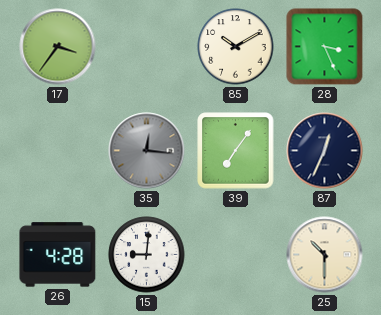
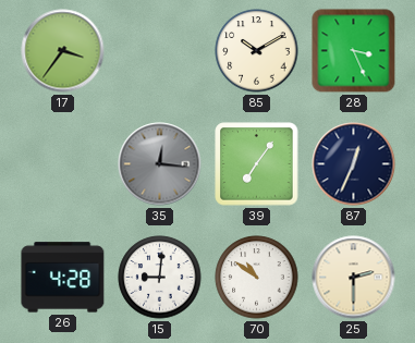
70: none -> 10:51 (257, 278)
25: 10:30 -> 2:30 (354, 278)
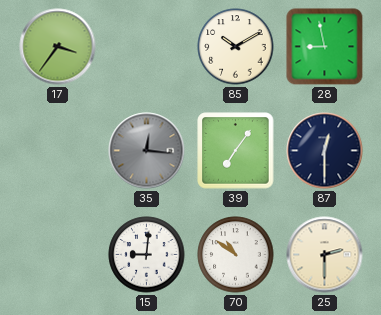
28: 3:26 -> 8:58 (325, 47)
87: 12:34 -> 12:30 (325, 151)
26: 4:28 -> none (63, 278)
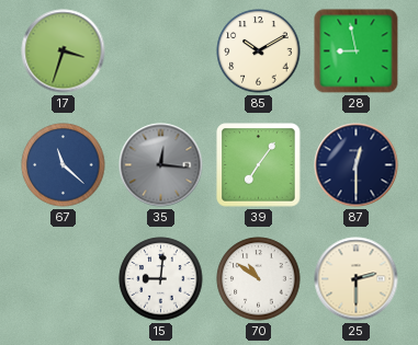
17: 3:36 -> 3:33 (64, 51)
67: none -> 11:22 (64, 165)
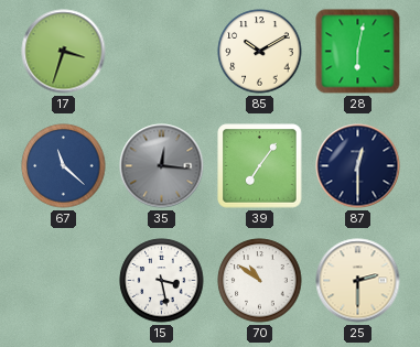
28: 8:58 -> 6:02 (358, 52)
15: 9:01 -> 3:28 (162, 281)
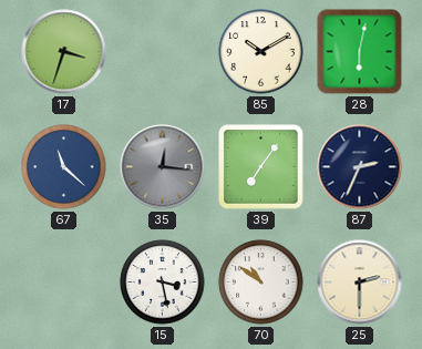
87: 12:30 -> 2:34 (360, 167)
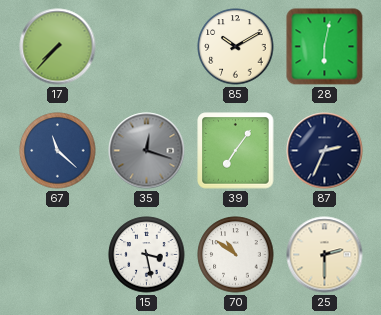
17: 3:33 -> 7:37 (58, 47)
35: 12:16 -> 12:18 (147, 151)
